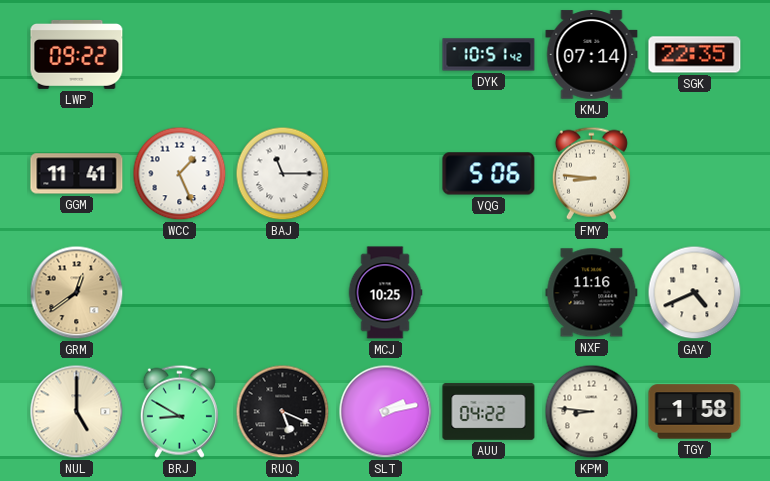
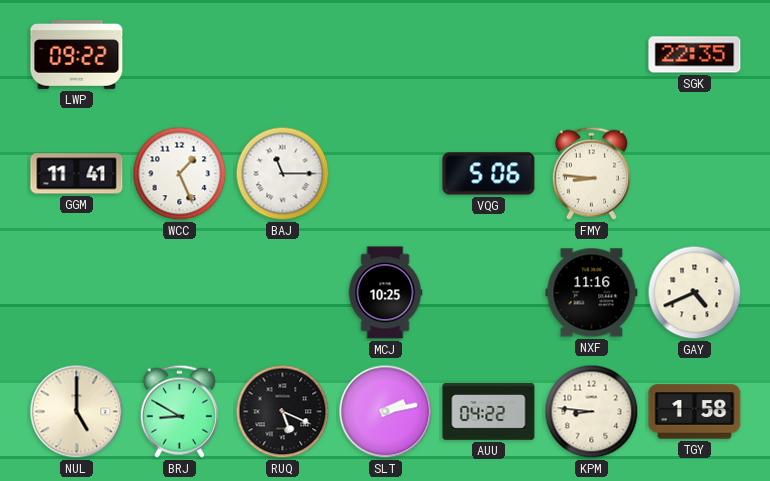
DYK: 10:51 -> none (489, 55)
KMJ: 07:14 -> none (592, 55)
GRM: 12:39 -> none (77, 293)
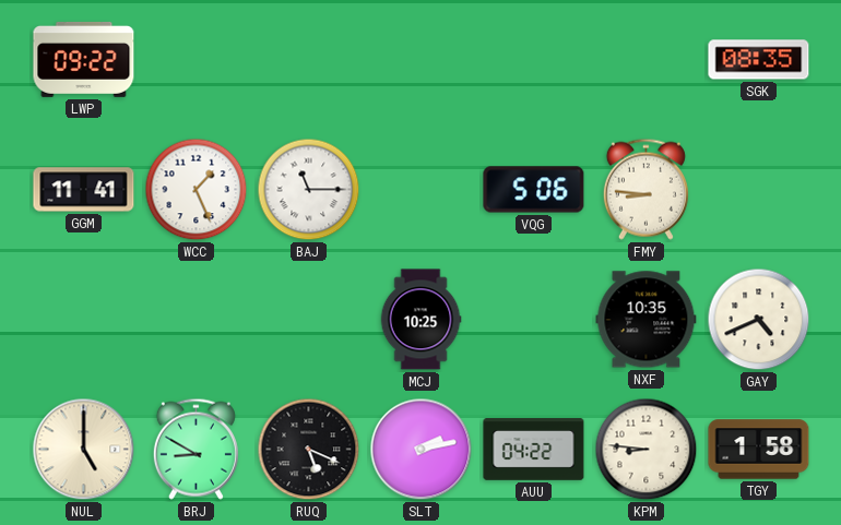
SGK: 22:35 -> 08:35 (759, 60)
NXF: 11:16 -> 10:35 (647, 320)
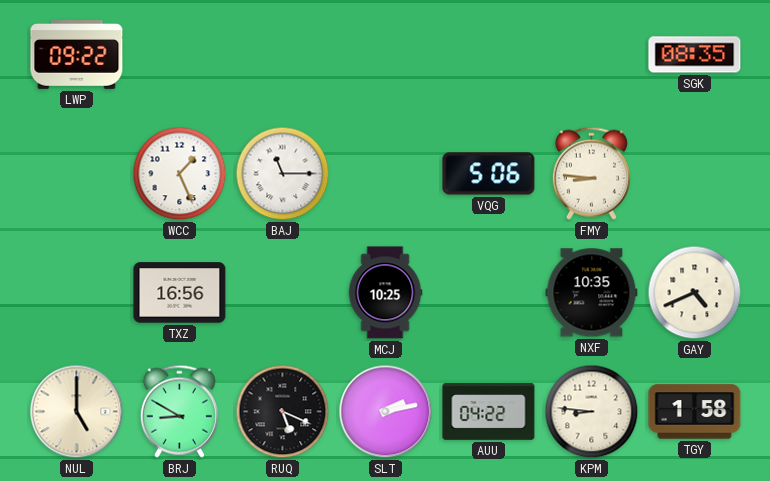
GGM: 11:41 -> none (84, 190)
TXZ: none -> 16:56 (180, 293)
